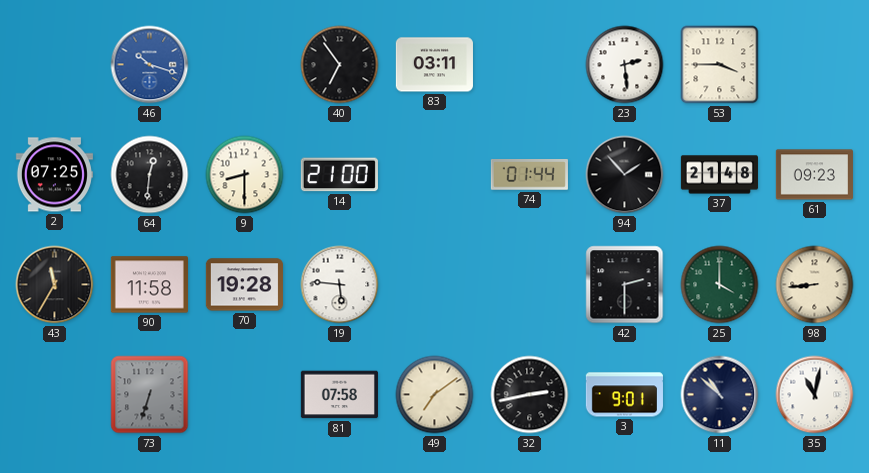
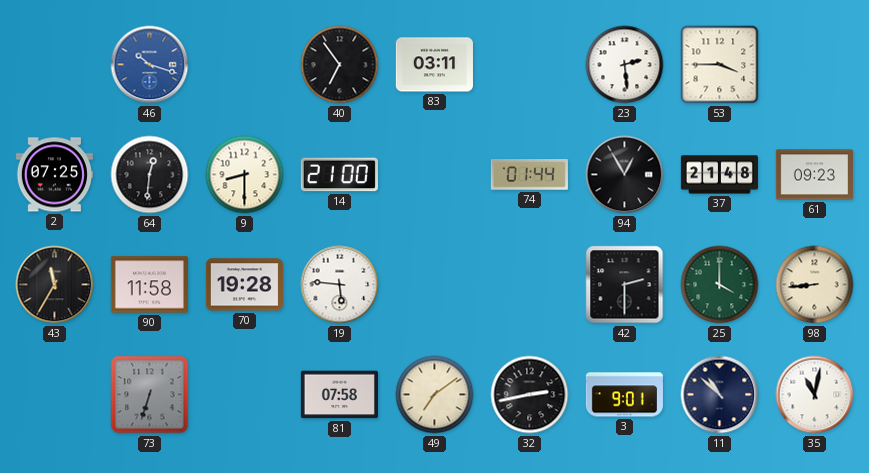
94: 1:53 -> 12:55 (625, 175)
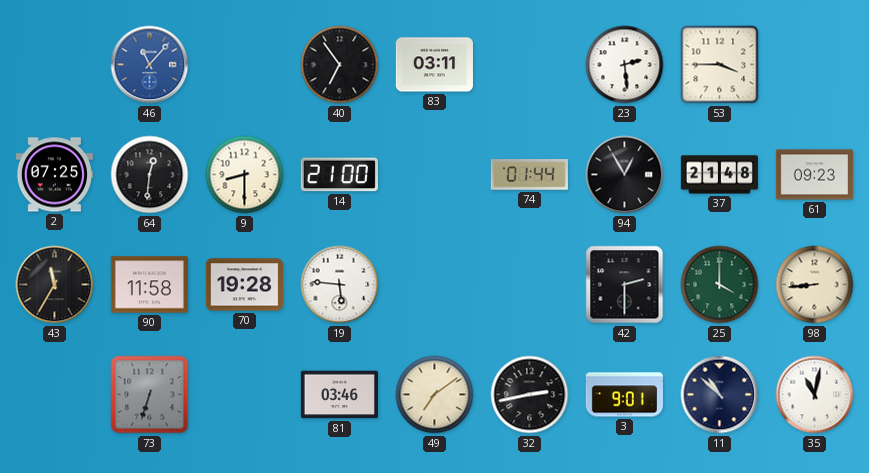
46: 10:18 -> 11:07 (150, 65)
81: 07:58 -> 03:46 (339, 395)
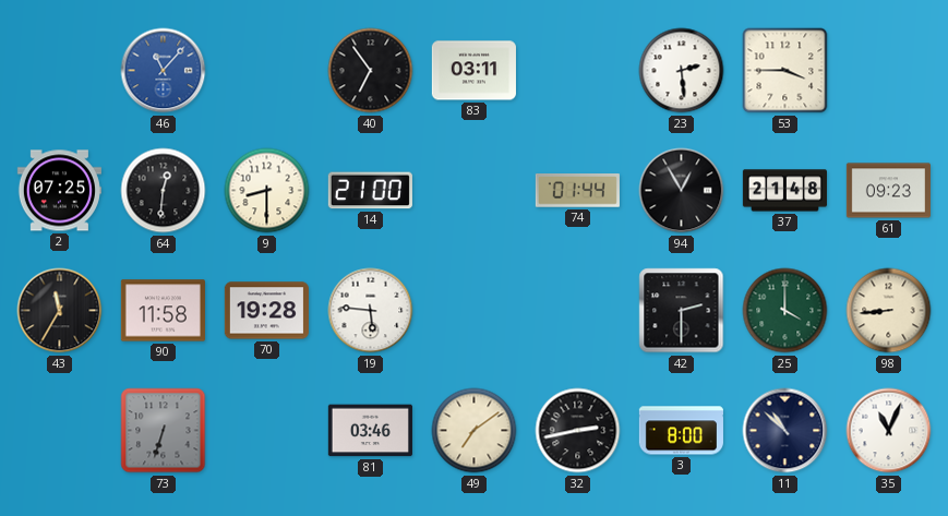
3: 9:01 -> 8:00 (681, 431)
35: 11:02 -> 11:04 (889, 431)
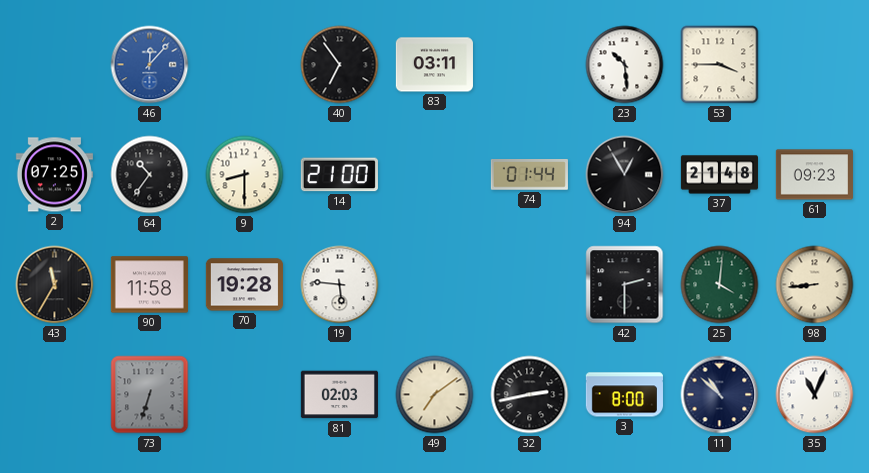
46: 11:07 -> 12:07 (150, 65)
23: 2:29 -> 10:29 (625, 65)
64: 12:31 -> 10:36 (150, 175)
25: 4:00 -> 4:01 (720, 285)
81: 03:46 -> 02:03 (339, 395)
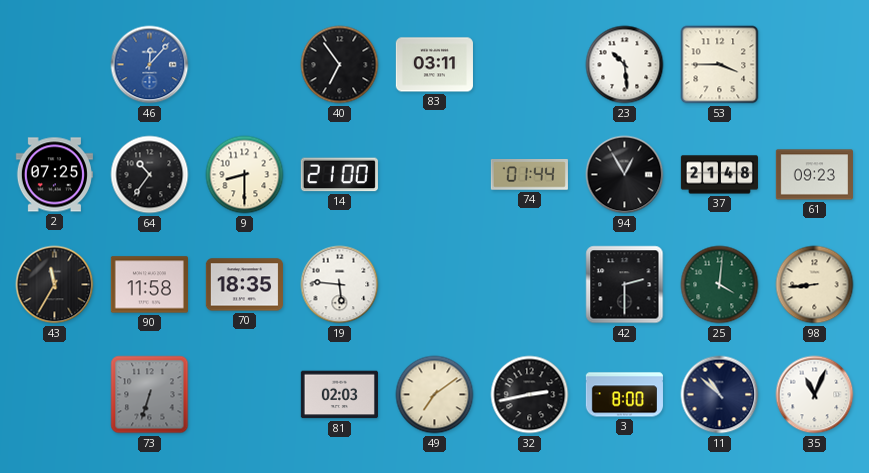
70: 19:28 -> 18:35 (244, 285)
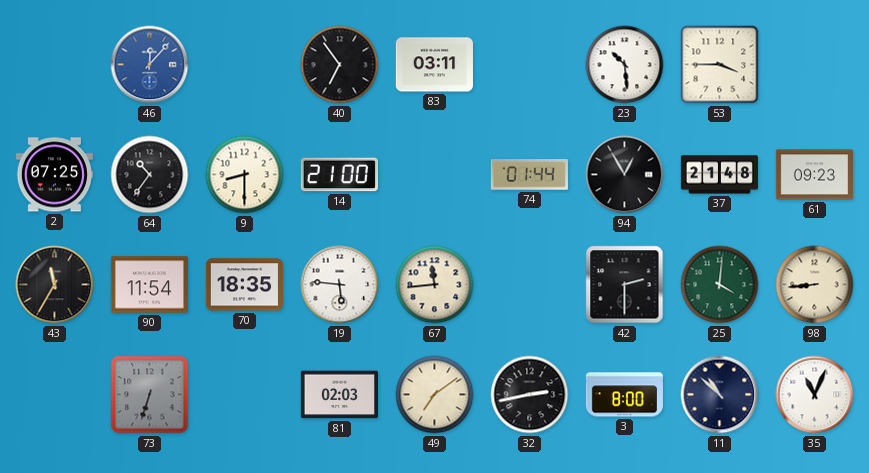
90: 11:58 -> 11:54 (149, 285)
67: none -> 11:44 (435, 285)
